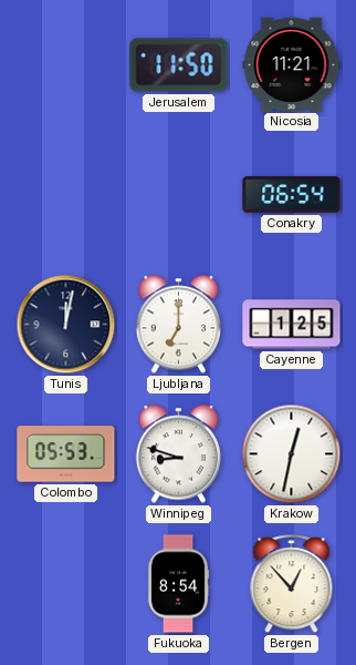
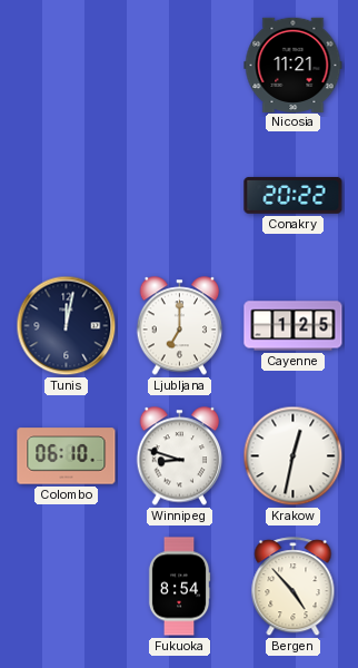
Jerusalem: 11:50 -> none (179, 65)
Conakry: 06:54 -> 20:22 (294, 195)
Colombo: 05:53 -> 06:10 (67, 456)
Bergen: 12:53 -> 4:53 (294, 587)
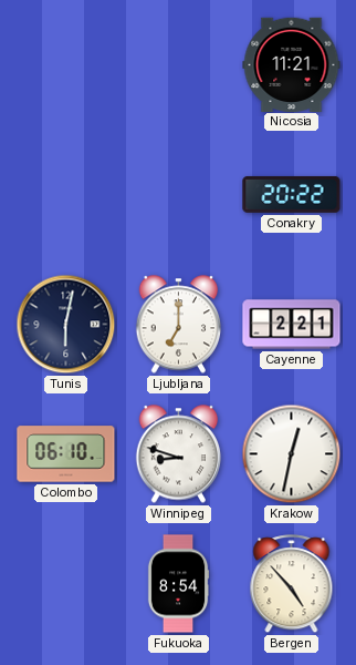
Tunis: 12:02 -> 6:02 (66, 325)
Cayenne: 1:25 -> 2:21 (292, 325)
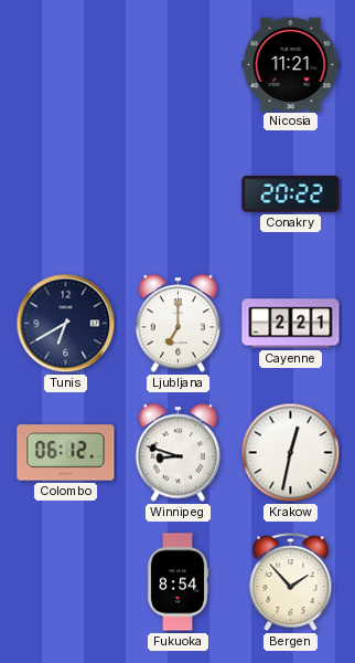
Tunis: 6:02 -> 6:40 (66, 324)
Colombo: 06:10 -> 06:12 (66, 453)
Bergen: 4:53 -> 1:53 (291, 582)
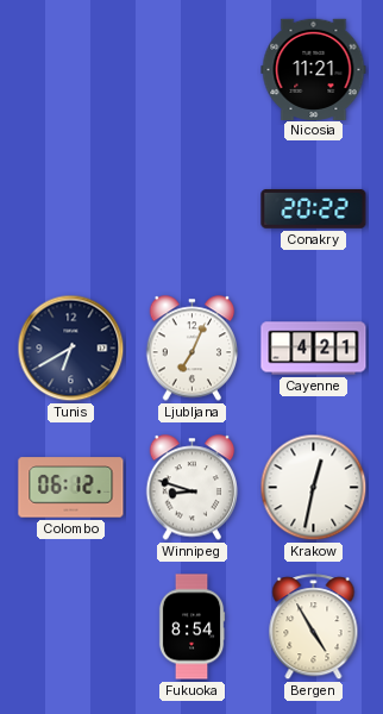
Ljubljana: 7:00 -> 7:04 (193, 349)
Cayenne: 2:21 -> 4:21 (314, 349)
Bergen: 1:53 -> 4:55 (314, 627)
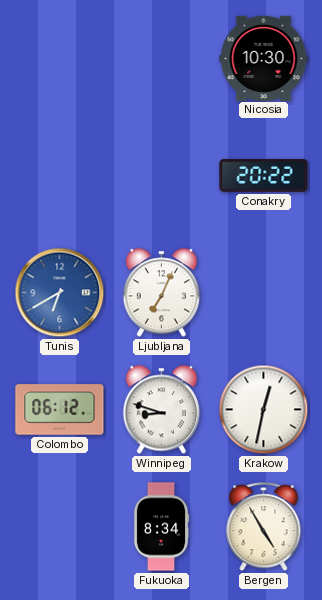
Nicosia: 11:21 -> 10:30 (264, 58)
Tunis dial: navy -> blue (60, 293)
Cayenne: 4:21 -> none (314, 349)
Fukuoka: 8:54 -> 8:34 (161, 527)
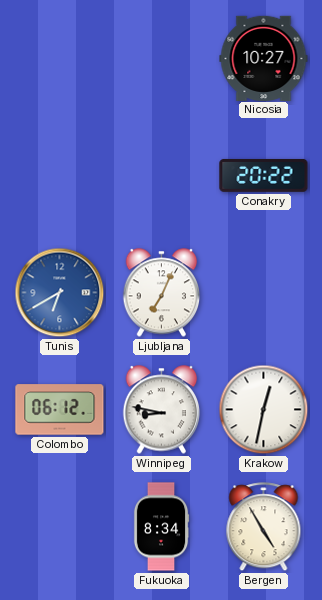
Nicosia: 10:30 -> 10:27 (264, 58)
Winnipeg: 8:48 -> 8:47 (162, 410)
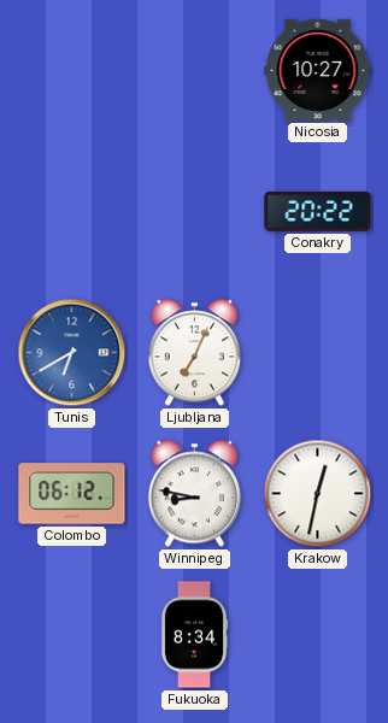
Bergen: 4:55 -> none (264, 527)
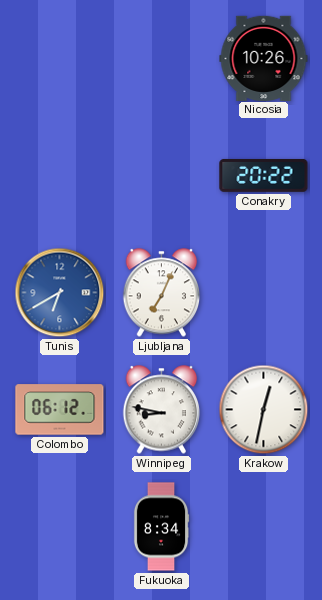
Nicosia: 10:27 -> 10:26 (264, 58)
